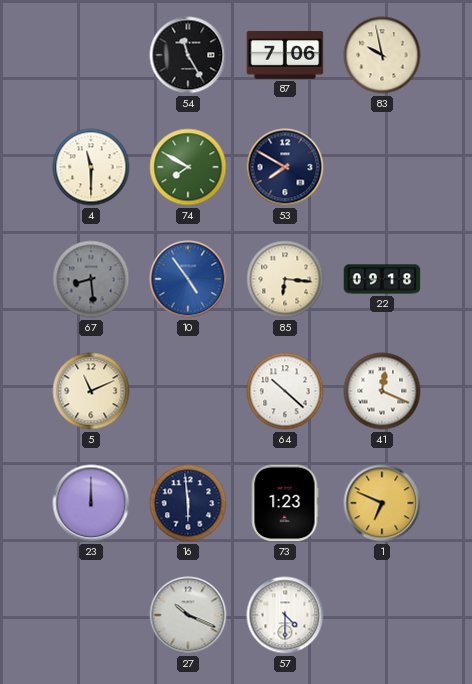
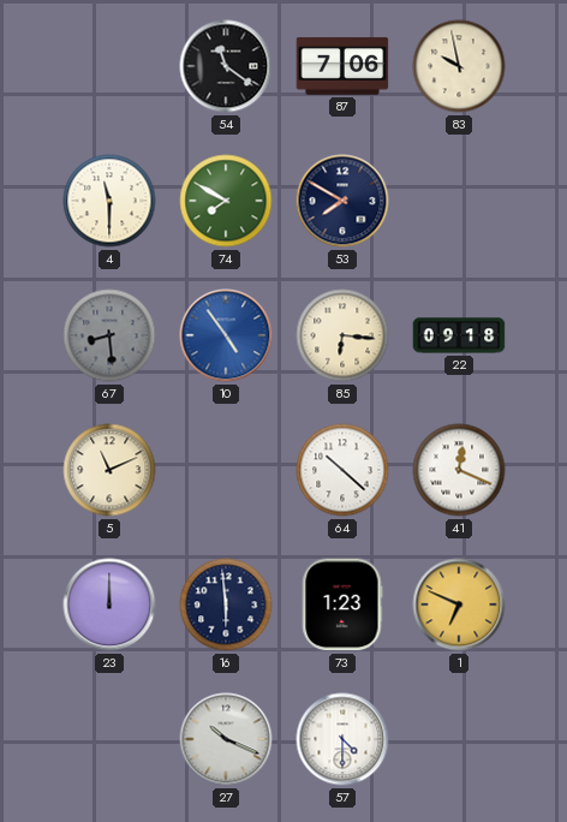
54: 11:25 -> 11:21 (226, 66)
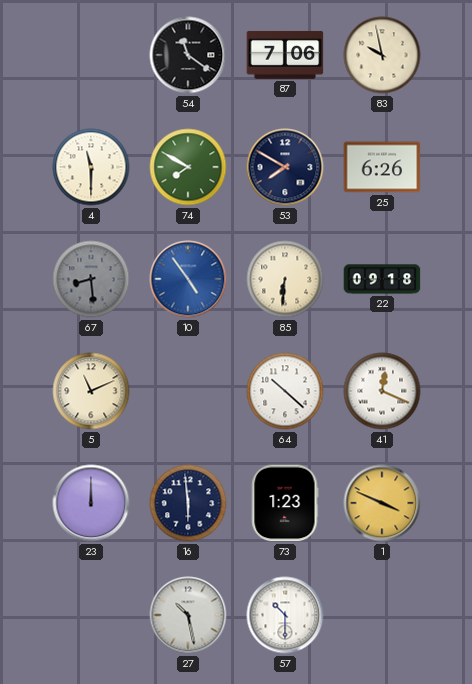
25: none -> 6:26 (382, 167)
85: 6:16 -> 6:31 (285, 279)
1: 6:49 -> 3:49 (382, 503)
27: 10:19 -> 10:28 (188, 615)
57: 4:30 -> 10:30 (285, 615)
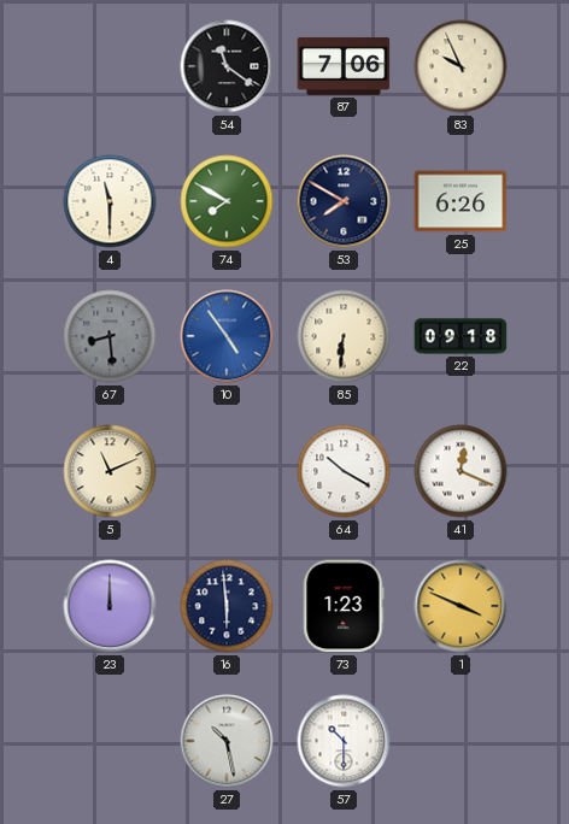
83: 9:58 -> 9:56 (461, 66)
64: 10:22 -> 10:20 (344, 471)
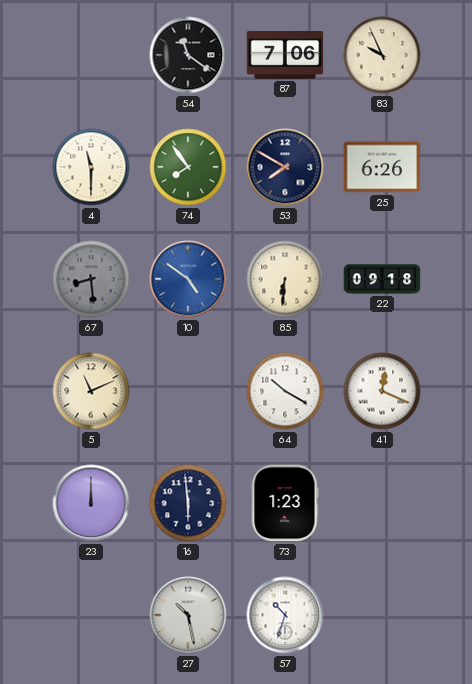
74: 7:50 -> 7:54 (188, 167)
10: 4:54 -> 4:51 (188, 279)
1: 3:49 -> none (461, 606)
57: 10:30 -> 10:33 (285, 615)
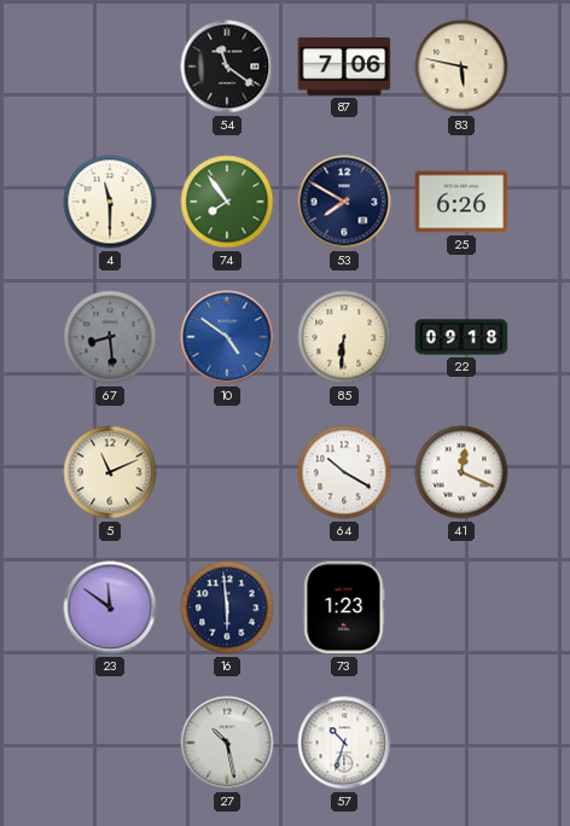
83: 9:56 -> 5:47 (461, 66)
23: 12:00 -> 11:51 (110, 607)
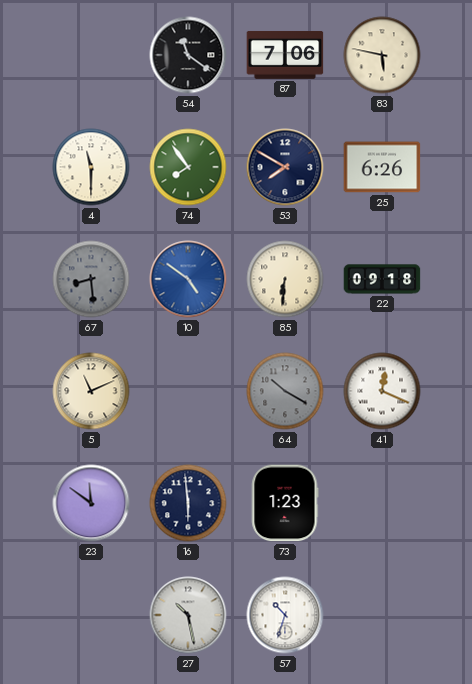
64 dial: white -> grey (285, 391)
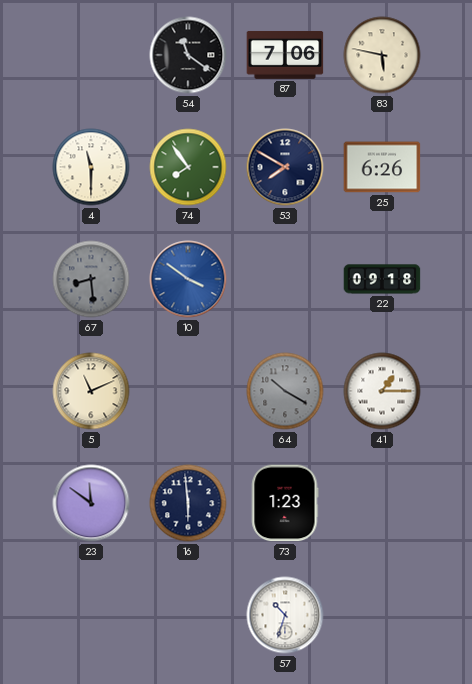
10: 4:51 -> 3:51 (188, 279)
85: 6:31 -> none (285, 279)
41: 12:19 -> 1:15 (382, 391)
27: 10:28 -> none (188, 615)
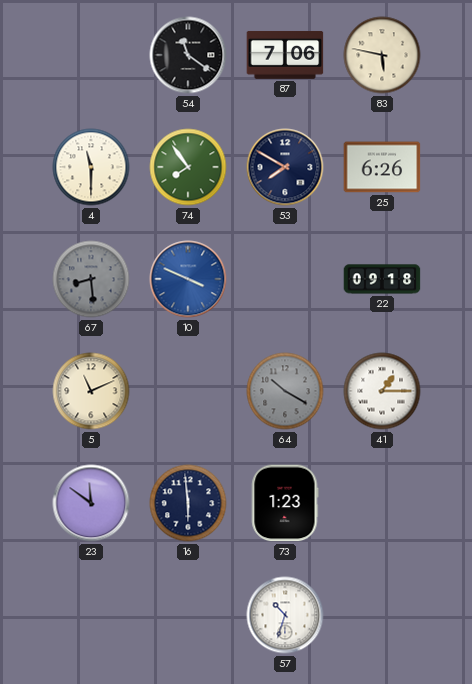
10: 3:51 -> 3:49 (188, 279)
